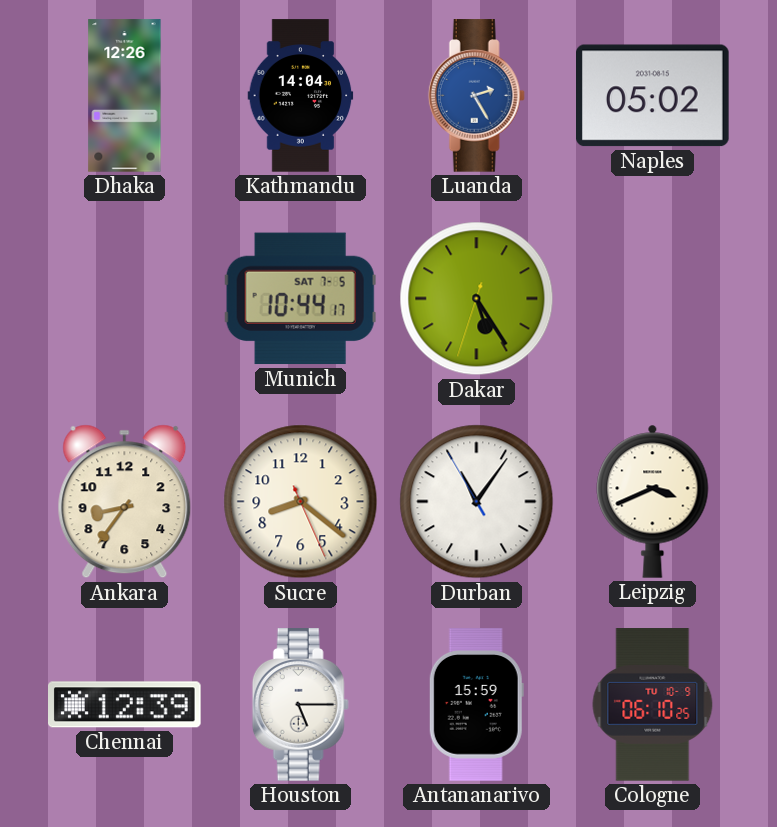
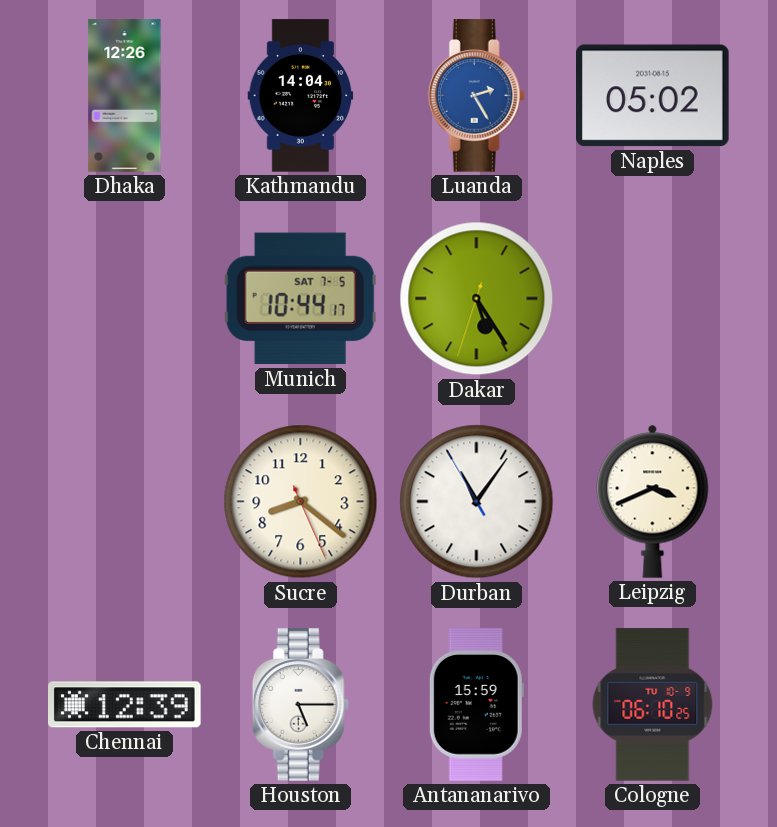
Ankara: 8:36 -> none (125, 502)
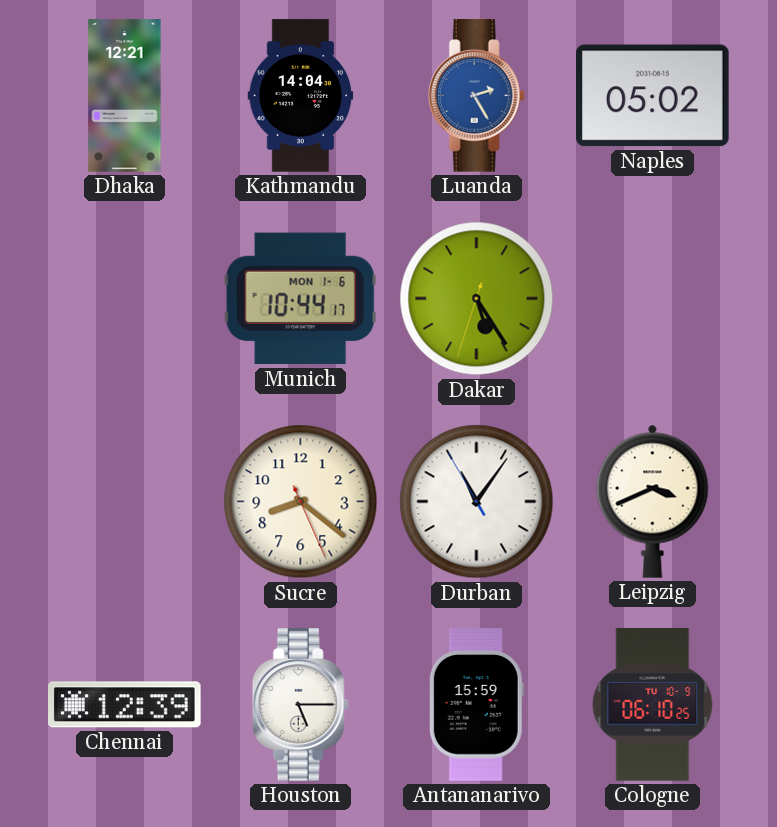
Dhaka: 12:26 -> 12:21 (125, 96)
Munich date: SAT 7-5 -> MON 1-6 (300, 299)
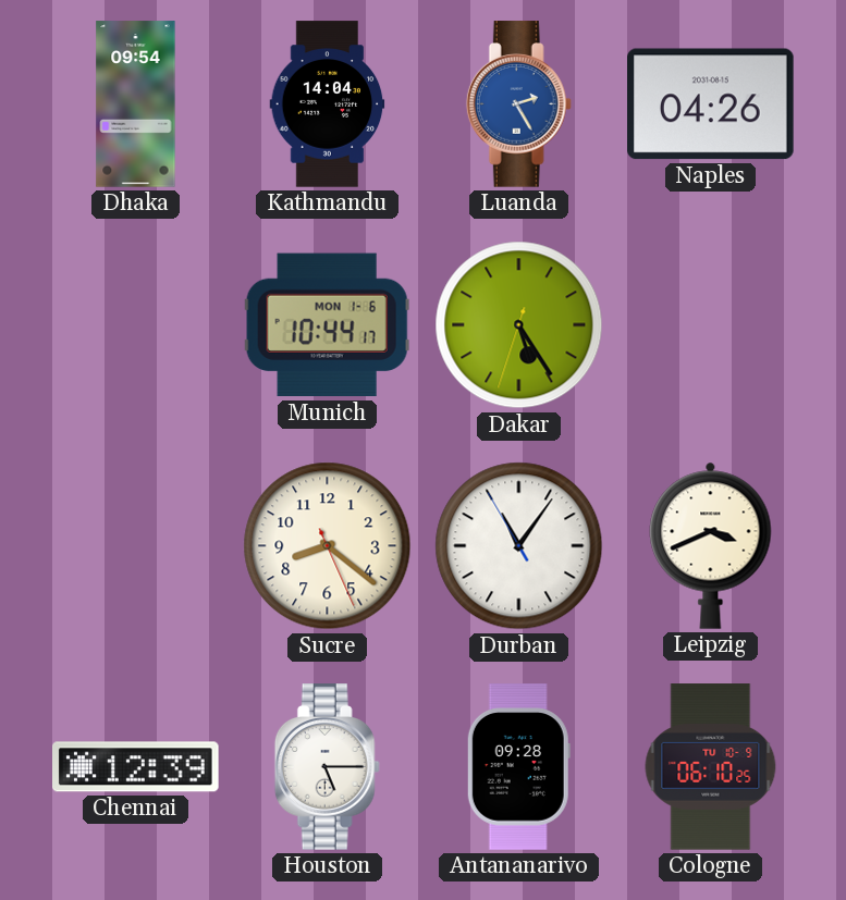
Dhaka: 12:21 -> 09:54 (136, 104)
Naples: 05:02 -> 04:26 (711, 104)
Antananarivo: 15:59 -> 09:28 (518, 767)
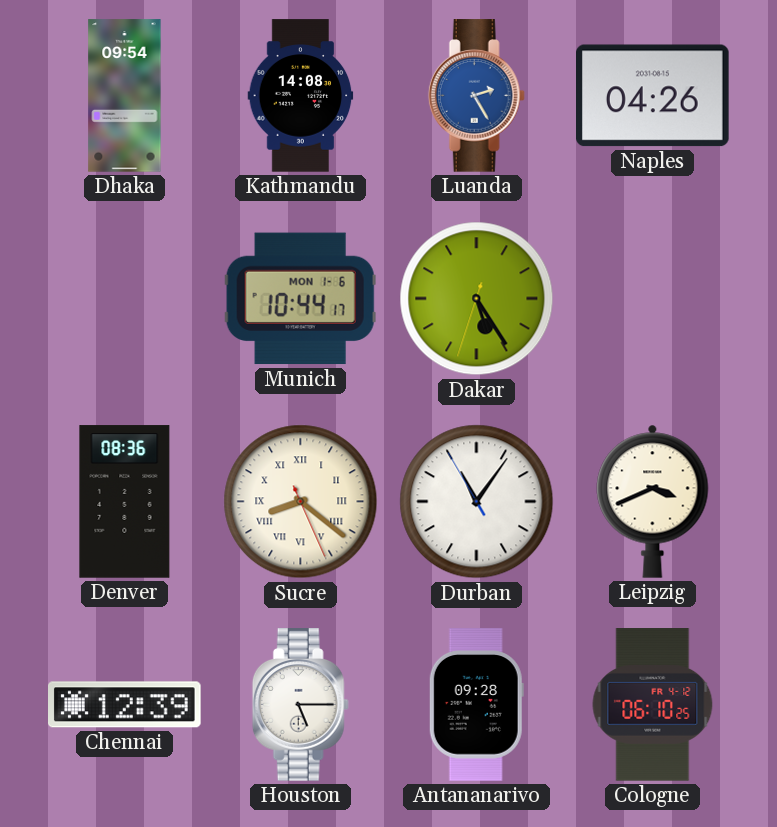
Kathmandu: 14:04 -> 14:08 (301, 96)
Denver: none -> 08:36 (125, 502)
Sucre numerals: Arabic -> Roman (301, 502)
Cologne date: TU 10-9 -> FR 4-12 (653, 705)
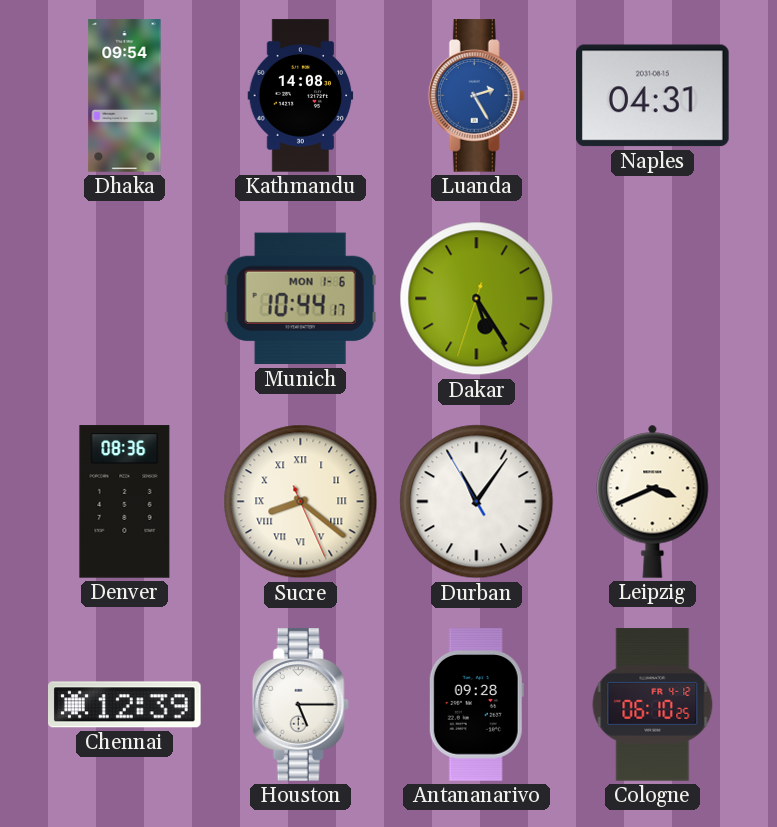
Naples: 04:26 -> 04:31 (653, 96)
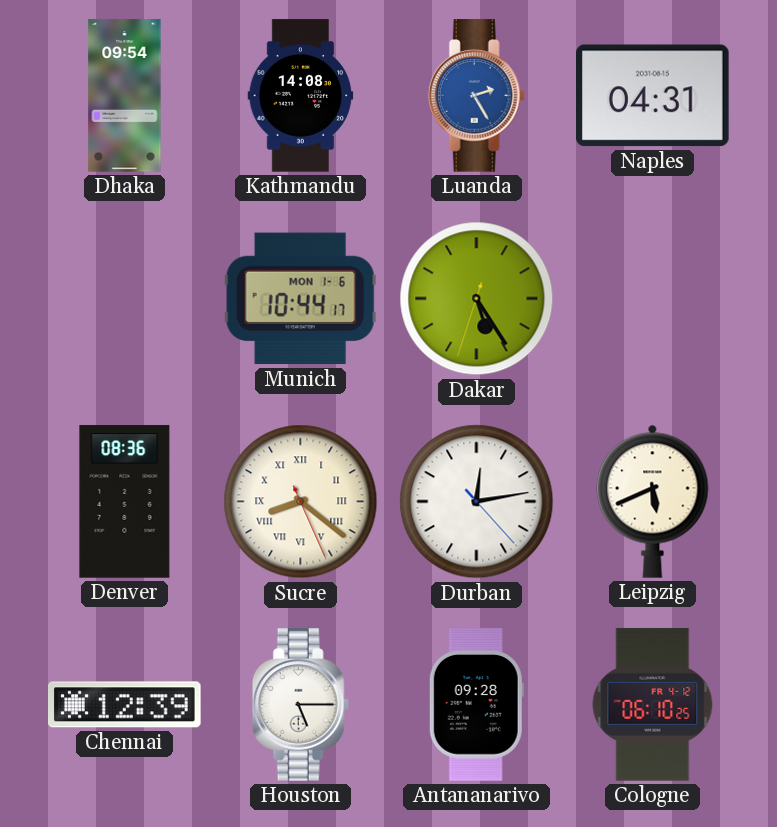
Durban: 11:05 -> 12:13 (477, 502)
Leipzig: 3:41 -> 5:41 (653, 501)
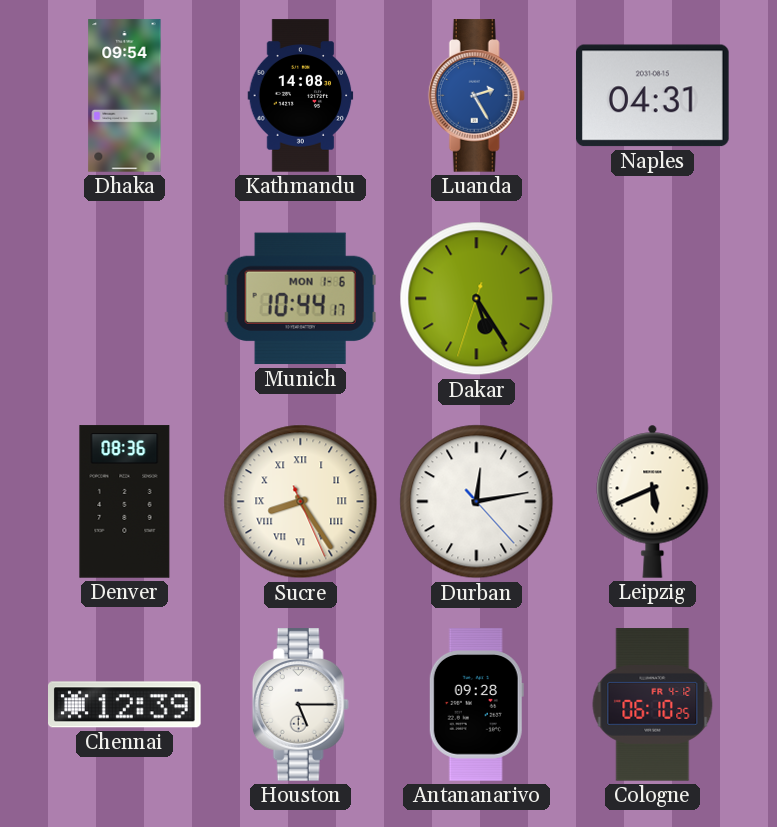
Sucre: 8:21 -> 8:24 (301, 502)
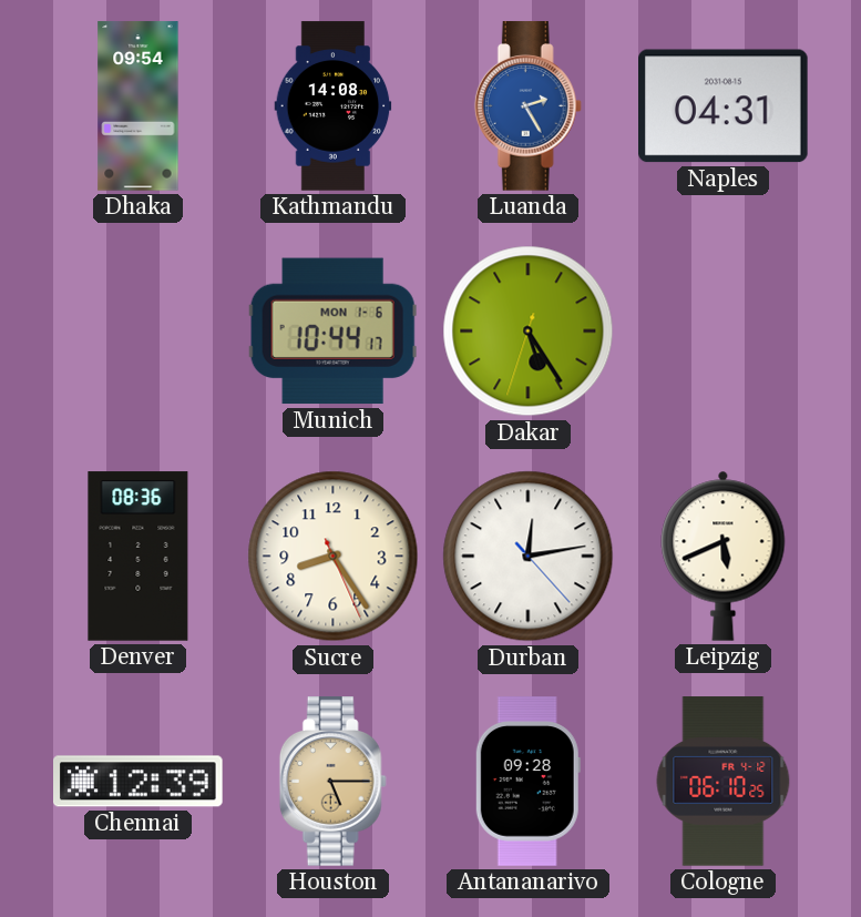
Sucre numerals: Roman -> Arabic (334, 557)
Houston dial: white -> champagne (332, 782)
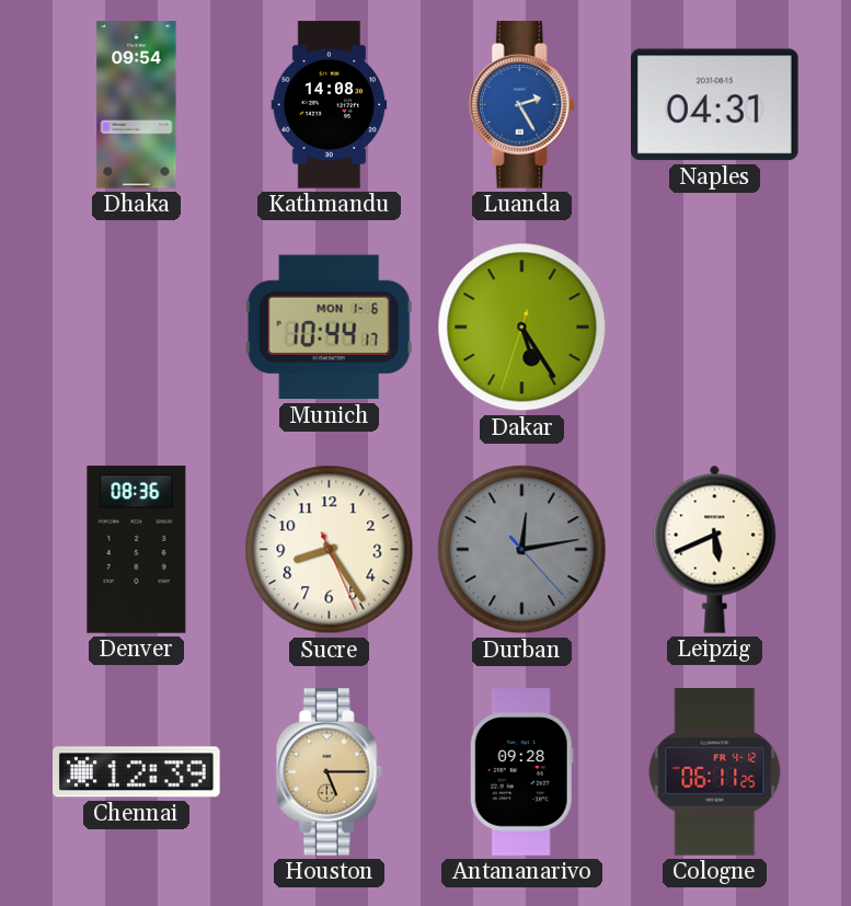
Durban dial: white -> grey (522, 550)
Cologne: 06:10 -> 06:11 (715, 772)
